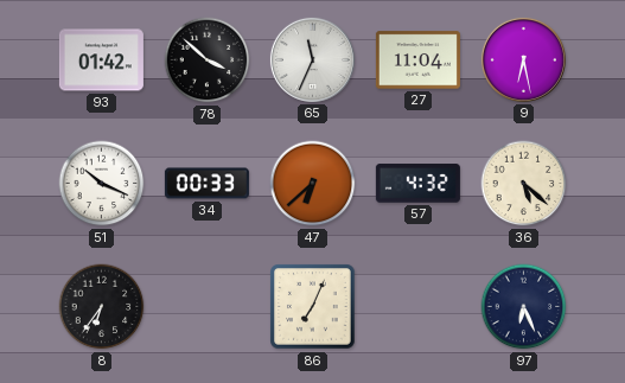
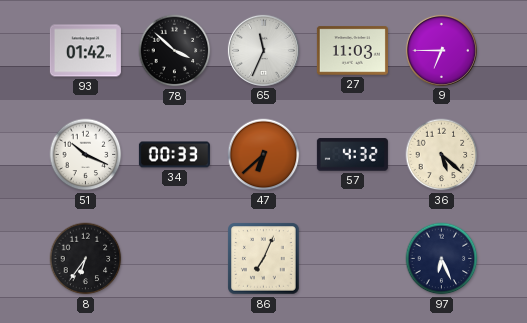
27: 11:04 -> 11:03 (352, 51)
9: 6:28 -> 6:45 (441, 50)
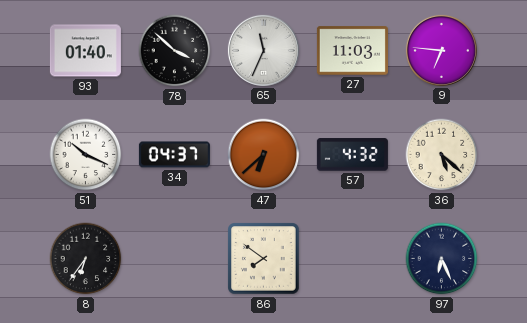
93: 01:42 -> 01:40 (85, 51)
9: 6:45 -> 6:46 (441, 50)
34: 00:33 -> 04:37 (174, 155)
86: 7:04 -> 7:51 (264, 259)
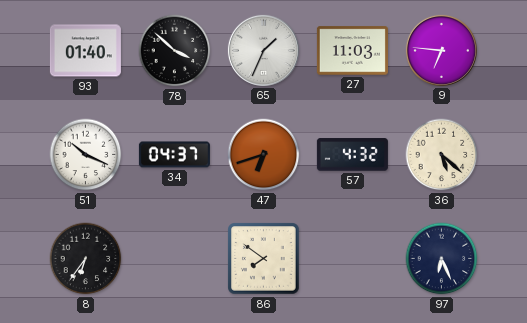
65: 11:34 -> 1:34 (263, 50)
47: 6:38 -> 6:42 (264, 155)
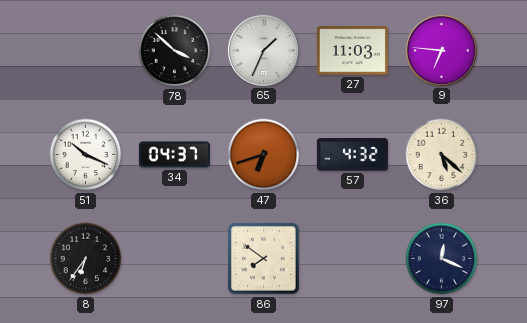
93: 01:40 -> none (85, 51)
97: 6:26 -> 12:19 (442, 259)
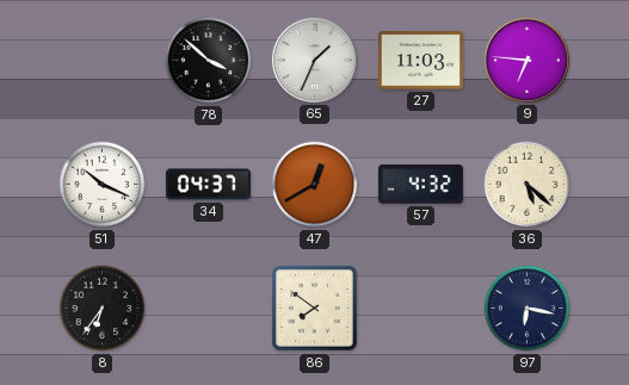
47: 6:42 -> 12:40 (315, 185)
97: 12:19 -> 6:17 (528, 309)
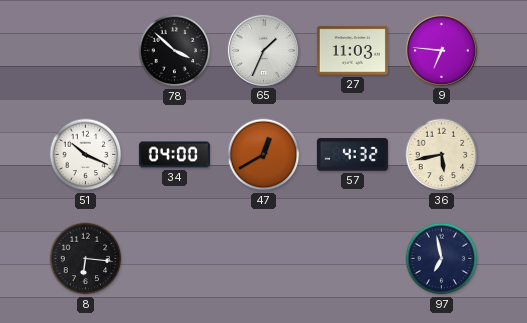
34: 04:37 -> 04:00 (174, 155)
36: 5:22 -> 5:43 (442, 155)
8: 6:36 -> 6:16 (86, 259)
86: 7:51 -> none (315, 309)
97: 6:17 -> 6:58 (442, 259)
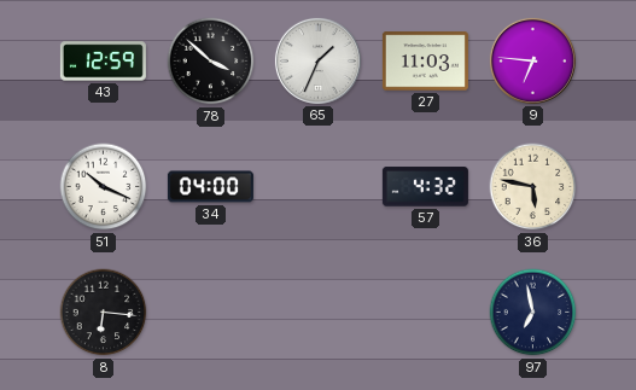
43: none -> 12:59 (103, 62)
47: 12:40 -> none (264, 155)
36: 5:43 -> 5:47 (533, 187)
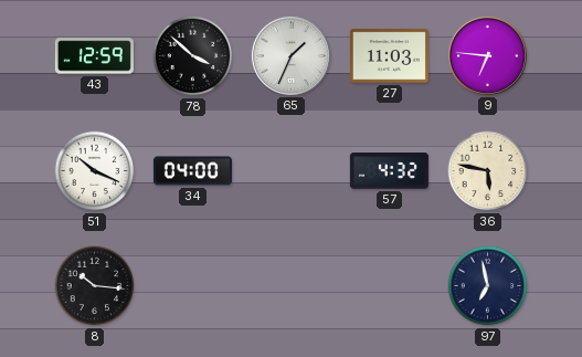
8: 6:16 -> 10:16 (95, 286)
